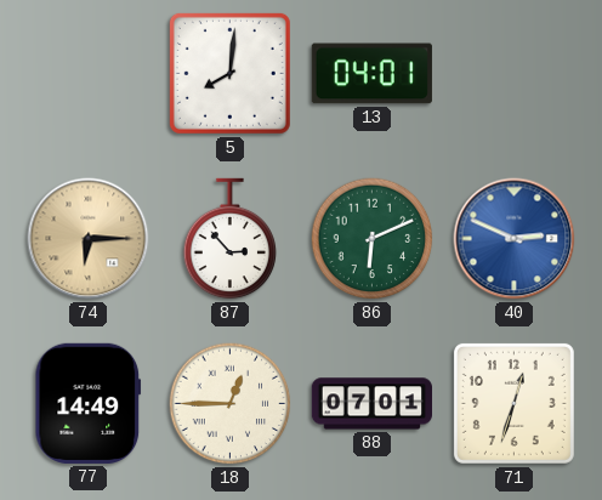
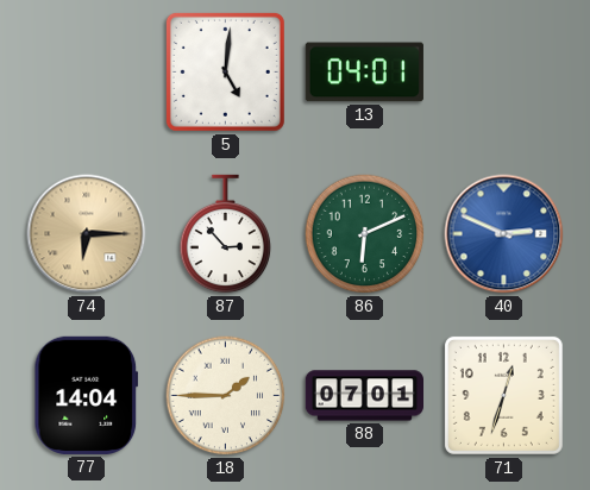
5: 8:01 -> 5:01 (225, 71)
77: 14:49 -> 14:04 (87, 395)
18: 12:45 -> 1:45 (226, 396)
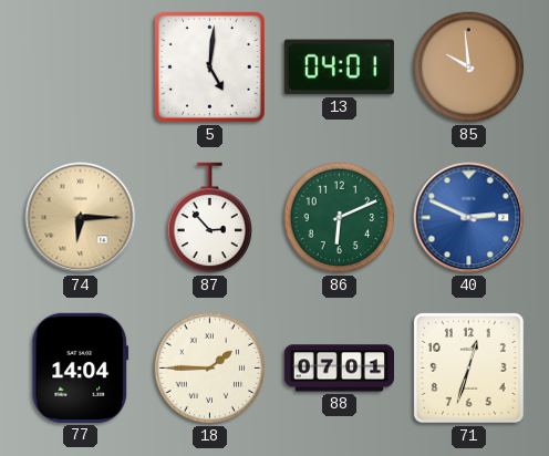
85: none -> 9:59 (469, 68)
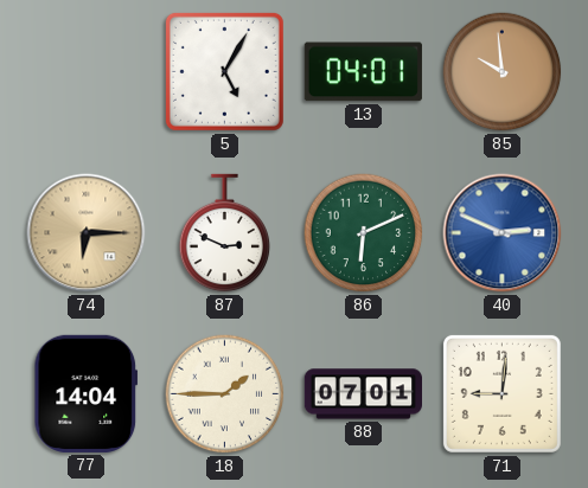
5: 5:01 -> 5:05 (224, 71)
87: 2:53 -> 2:49 (225, 233)
71: 12:33 -> 9:01 (501, 393)
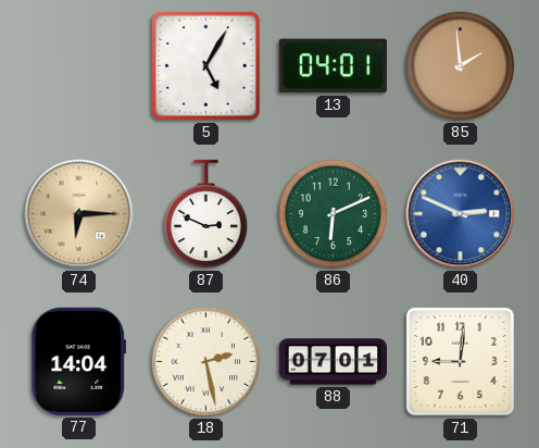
85: 9:59 -> 1:59 (461, 66)
18: 1:45 -> 2:28 (206, 362)
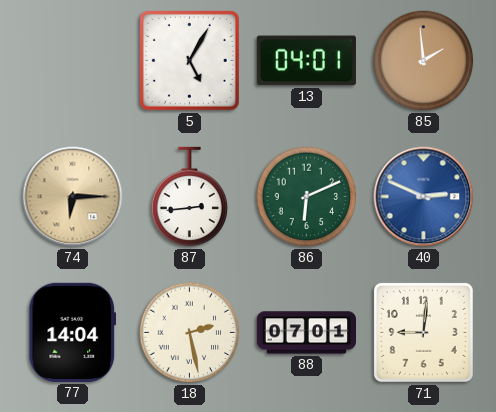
87: 2:49 -> 2:44 (190, 197)
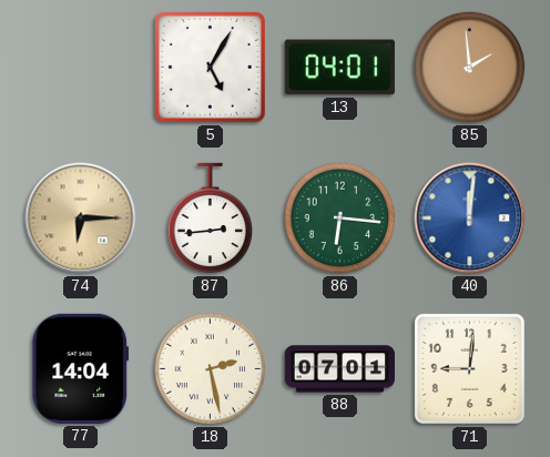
86: 6:11 -> 6:16 (340, 219)
40: 2:49 -> 12:01 (470, 219)
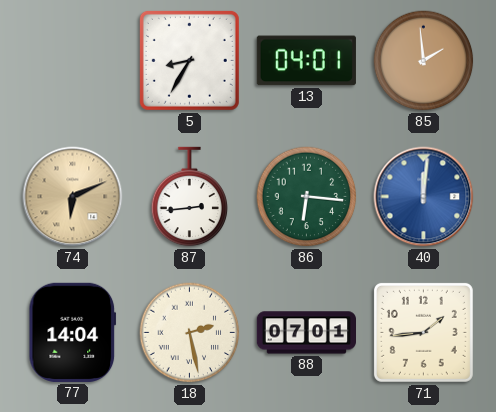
5: 5:05 -> 8:35 (189, 60)
74: 6:15 -> 6:11 (73, 197)
71: 9:01 -> 1:44 (423, 332)
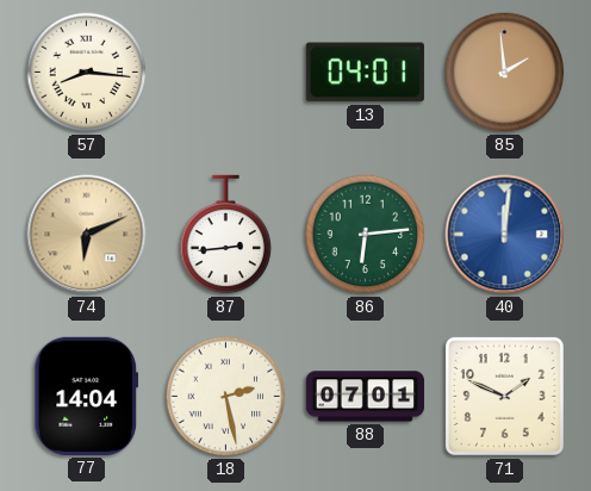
57: none -> 8:16 (87, 73)
5: 8:35 -> none (189, 60)
86: 6:16 -> 6:14 (366, 235)
71: 1:44 -> 1:49 (504, 396)
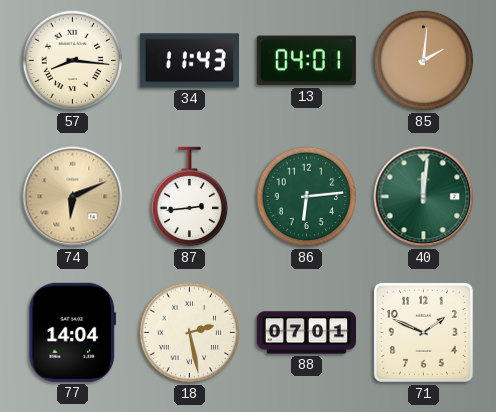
34: none -> 11:43 (189, 61)
85: 1:59 -> 2:01 (424, 61)
40 dial: blue -> green (424, 197)
